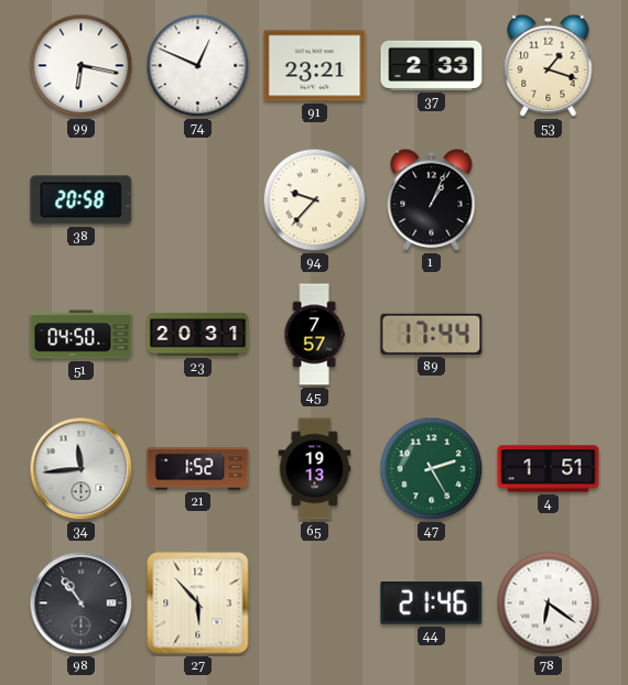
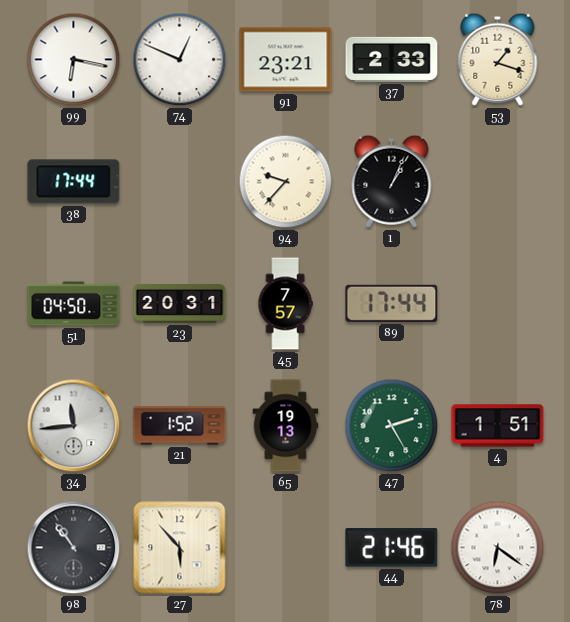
38: 20:58 -> 17:44 (74, 182)
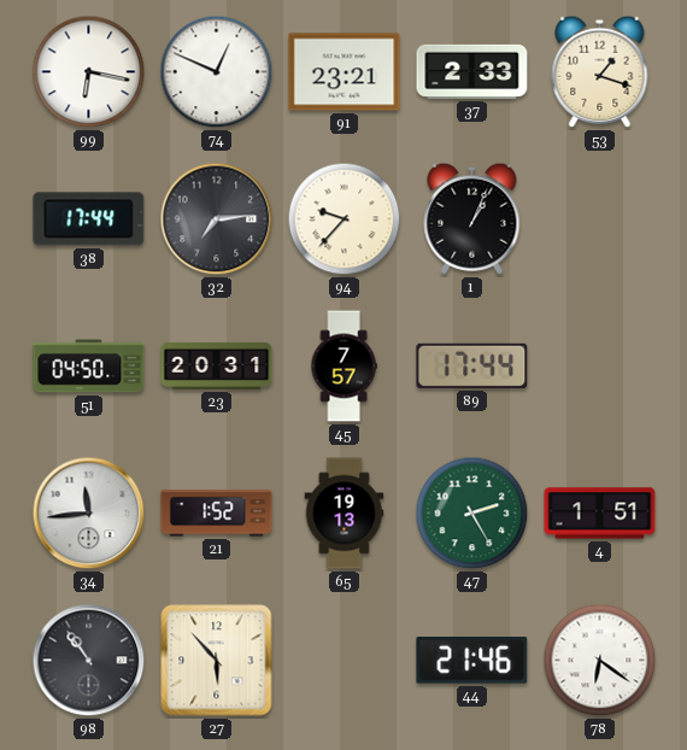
32: none -> 7:14 (217, 219)
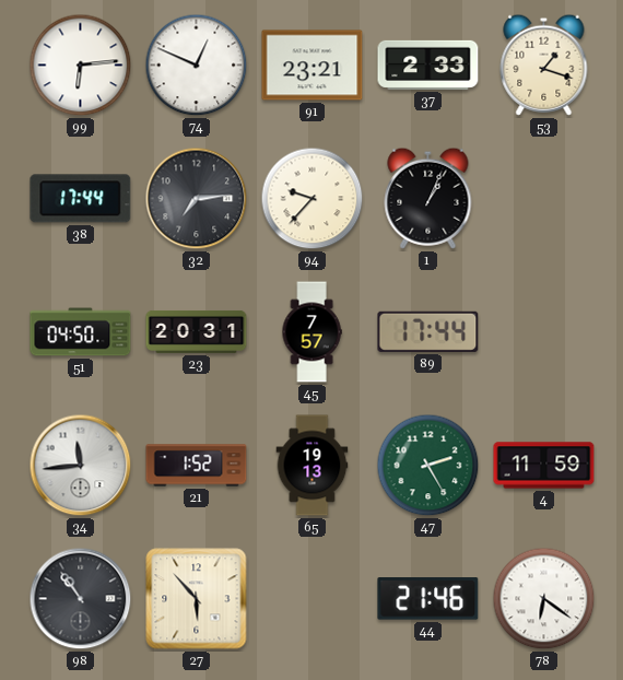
99: 6:17 -> 6:14 (81, 66)
4: 1:51 -> 11:59 (544, 466)
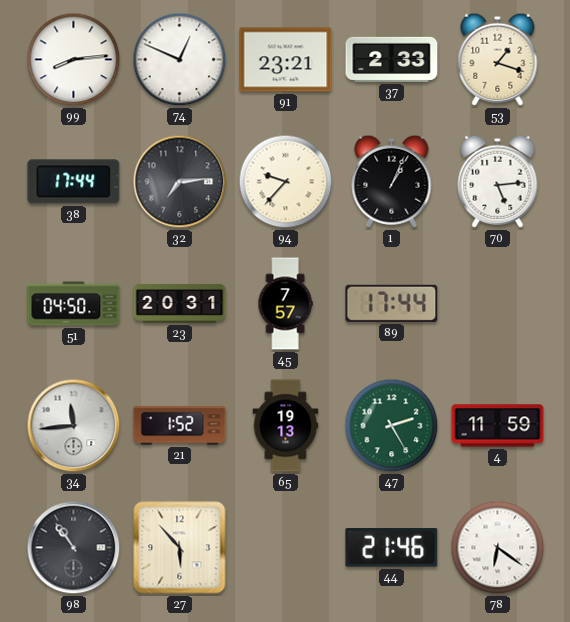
99: 6:14 -> 8:14 (74, 60)
70: none -> 5:14 (498, 181)
